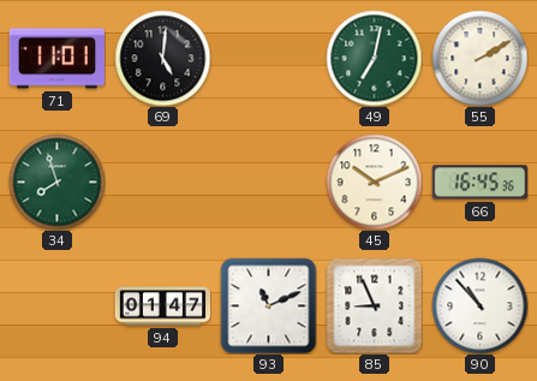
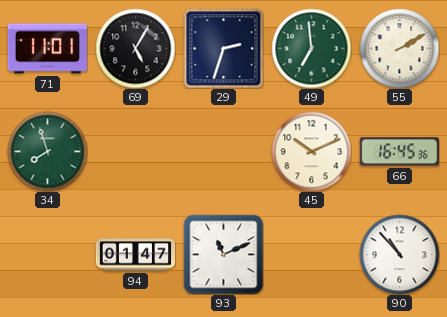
69: 5:01 -> 5:05 (135, 48)
29: none -> 2:33 (223, 48)
49: 7:02 -> 6:59 (311, 48)
85: 8:56 -> none (374, 305)
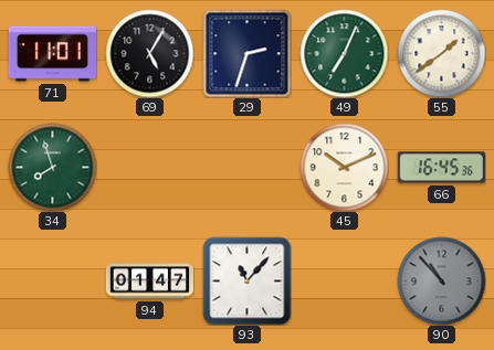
49: 6:59 -> 7:04 (344, 53)
55: 2:10 -> 1:39 (441, 53)
93: 11:11 -> 11:07 (246, 280)
90 dial: white -> grey (441, 280)
